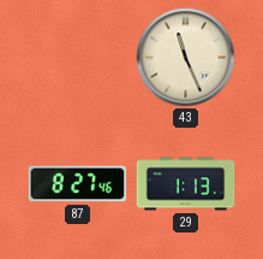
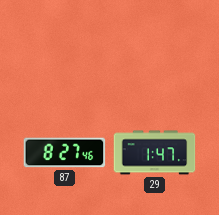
43: 11:26 -> none (186, 58)
29: 1:13 -> 1:47 (155, 153)
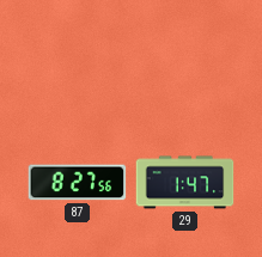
87: 8:27:46 -> 8:27:56 (78, 183)
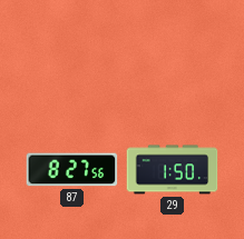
29: 1:47 -> 1:50 (173, 170)
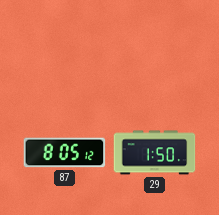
87: 8:27 -> 8:05 (65, 153)
